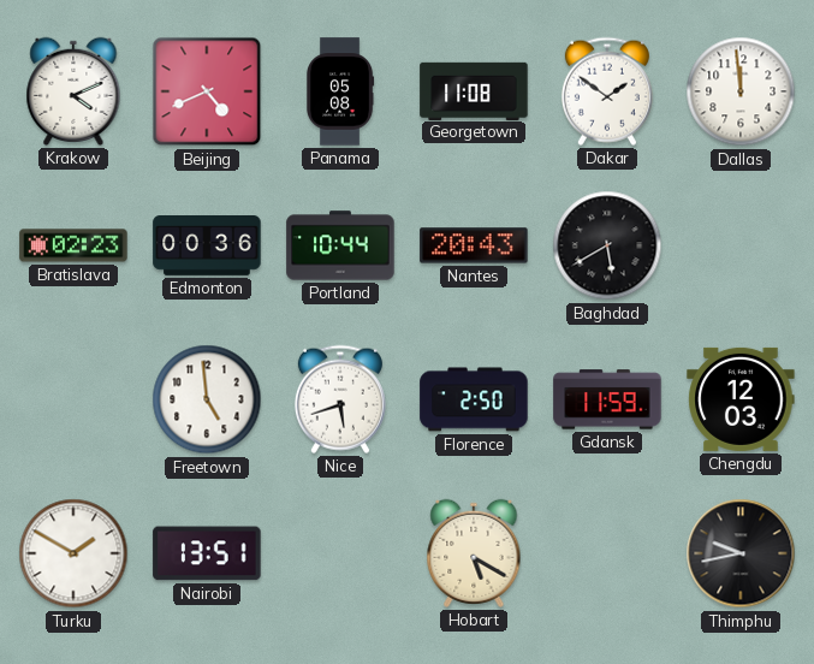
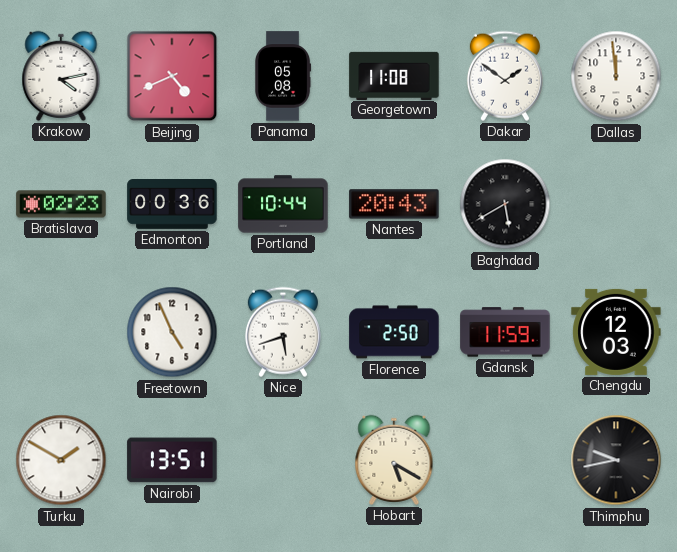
Krakow: 4:11 -> 4:13 (61, 76)
Freetown: 4:59 -> 4:56 (172, 332)
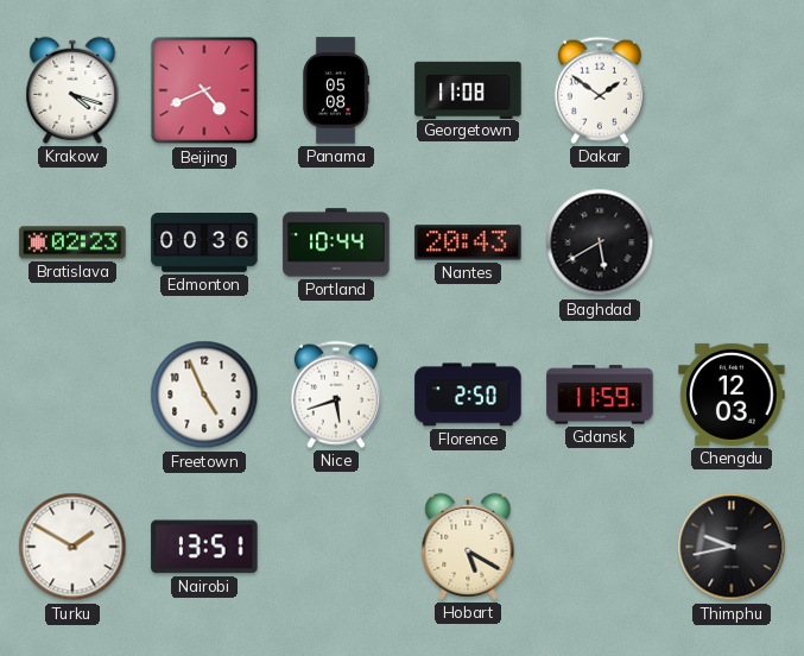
Krakow: 4:13 -> 4:18 (72, 90)
Dallas: 11:59 -> none (616, 76)
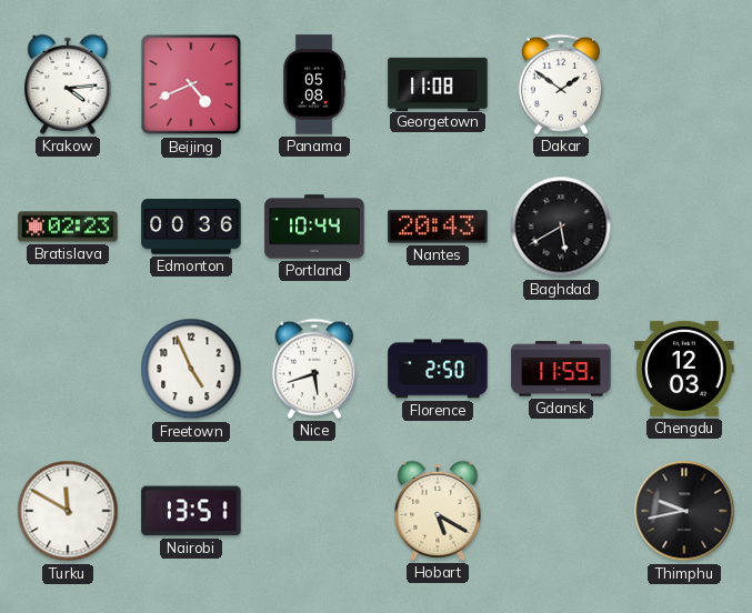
Krakow: 4:18 -> 4:14 (68, 84)
Turku: 1:50 -> 11:50 (68, 511)
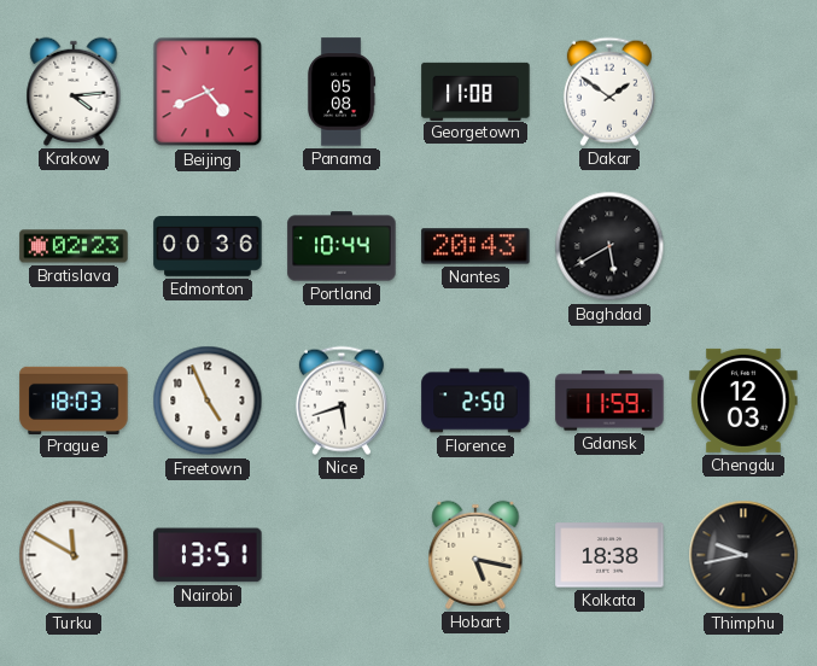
Prague: none -> 18:03 (74, 399)
Hobart: 5:20 -> 5:17 (475, 555)
Kolkata: none -> 18:38 (609, 555)
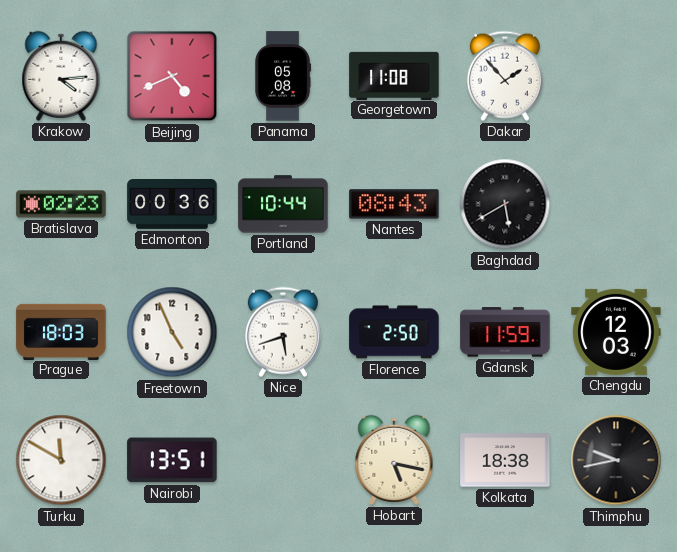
Dakar: 1:51 -> 1:53 (505, 76)
Nantes: 20:43 -> 08:43 (394, 204)
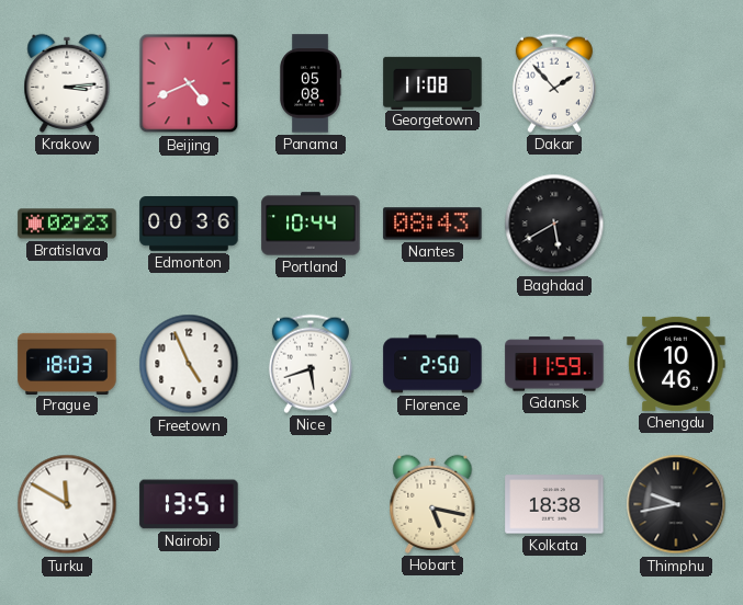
Krakow: 4:14 -> 3:14 (67, 83)
Chengdu: 12:03 -> 10:46 (676, 364)
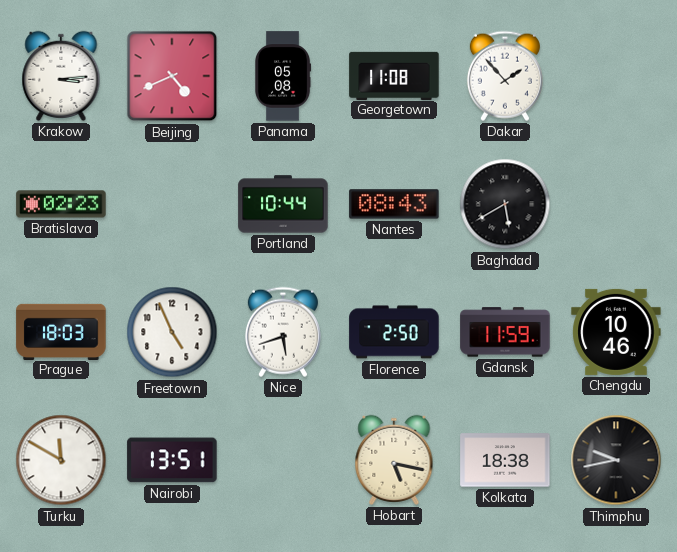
Edmonton: 00:36 -> none (189, 225)
